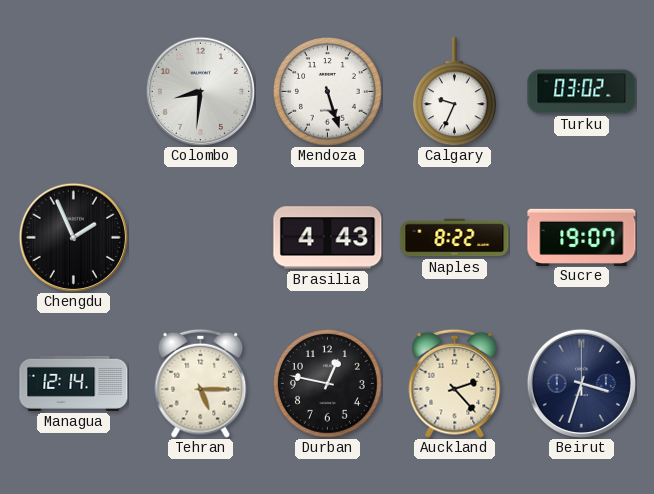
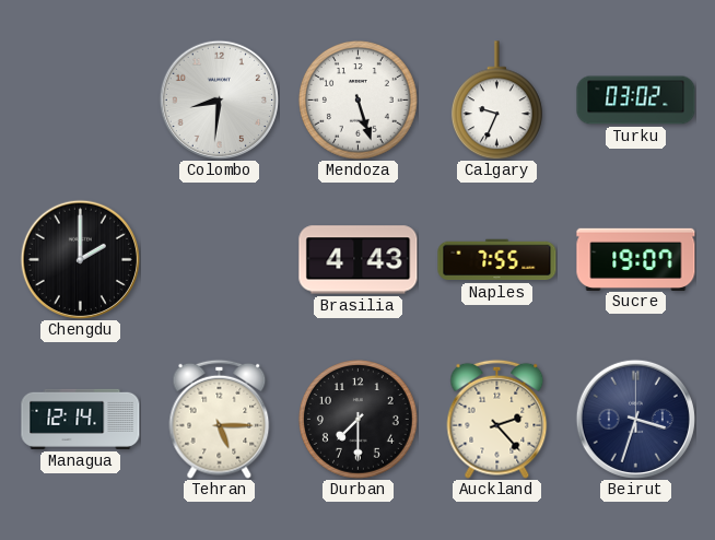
Chengdu: 1:56 -> 2:00 (80, 259)
Naples: 8:22 -> 7:55 (497, 260)
Durban: 12:47 -> 7:30 (359, 420)
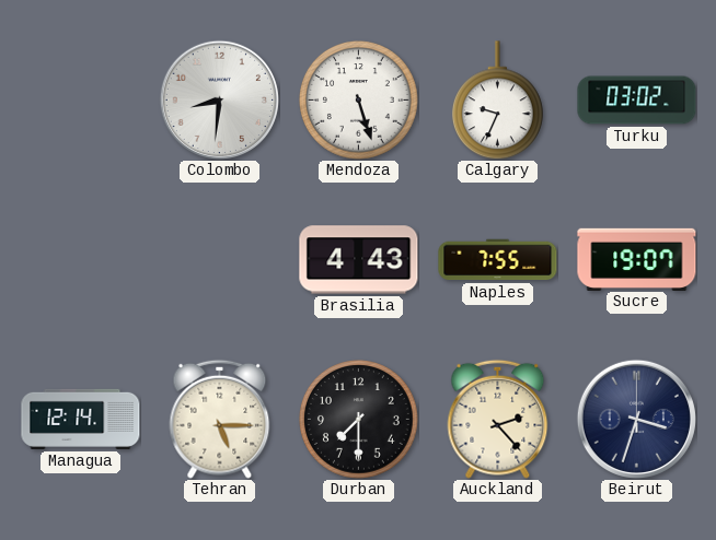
Chengdu: 2:00 -> none (80, 259)
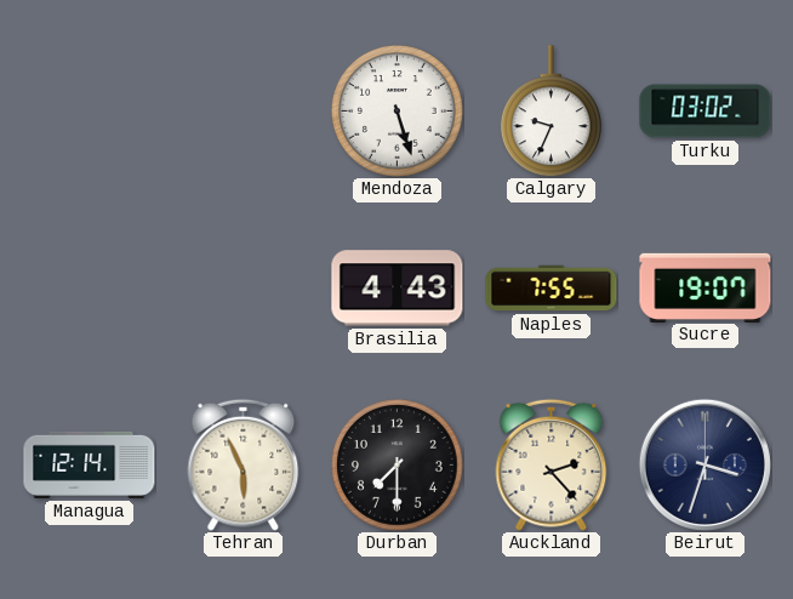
Colombo: 8:31 -> none (219, 99)
Tehran: 5:15 -> 5:56 (244, 464)
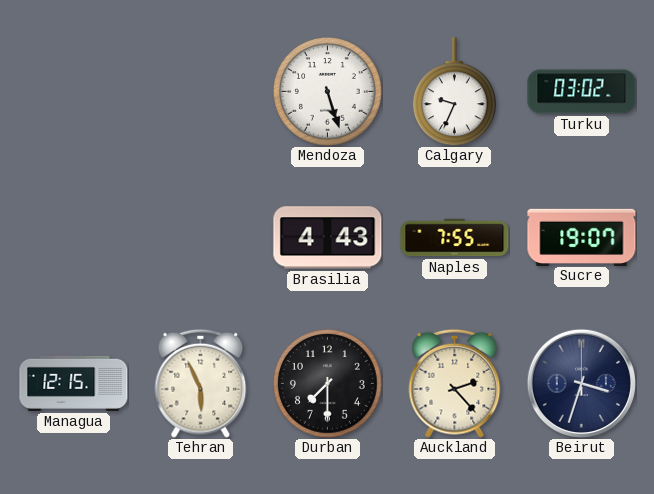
Managua: 12:14 -> 12:15 (74, 383)
